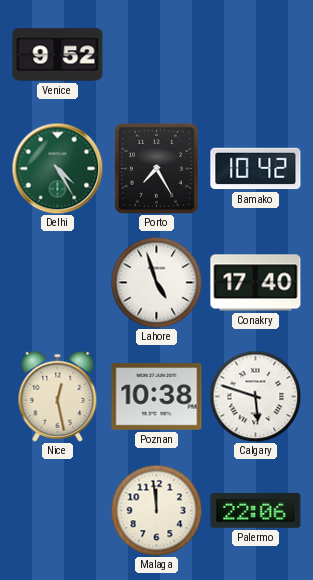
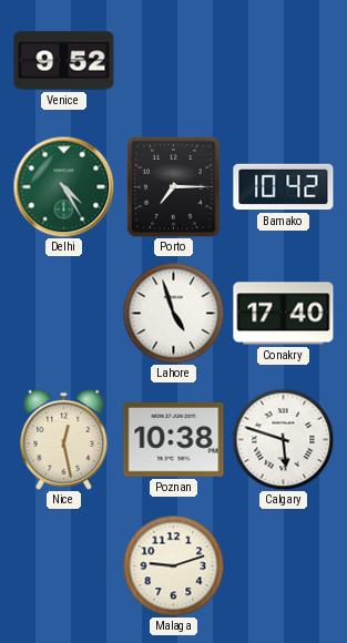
Porto: 7:25 -> 7:15 (173, 186)
Malaga: 11:59 -> 9:12 (173, 565)
Palermo: 22:06 -> none (256, 510)
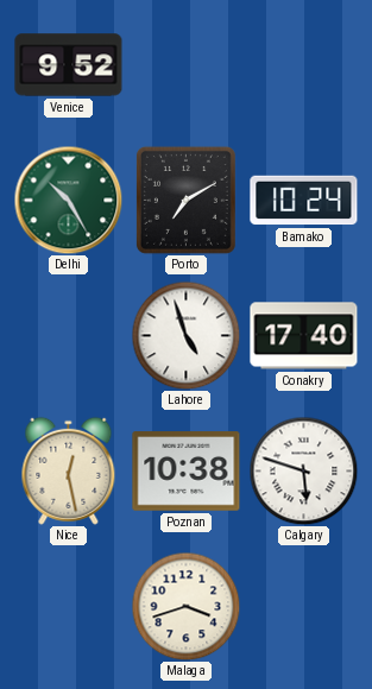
Delhi: 4:25 -> 10:25 (68, 200)
Porto: 7:15 -> 7:10 (185, 200)
Bamako: 10:42 -> 10:24 (304, 201)
Malaga: 9:12 -> 3:42 (185, 606)
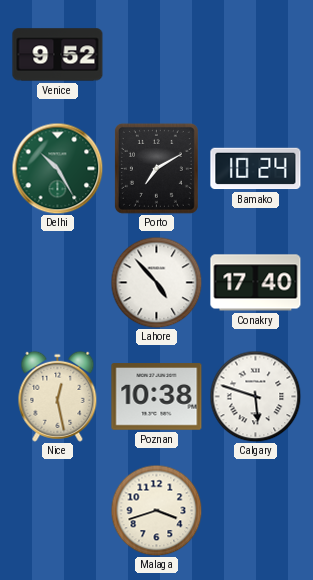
Lahore: 4:57 -> 4:53 (156, 282)
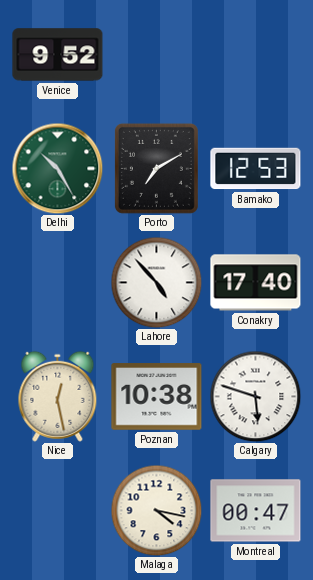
Bamako: 10:24 -> 12:53 (256, 169)
Malaga: 3:42 -> 4:17 (156, 510)
Montreal: none -> 00:47 (256, 511)
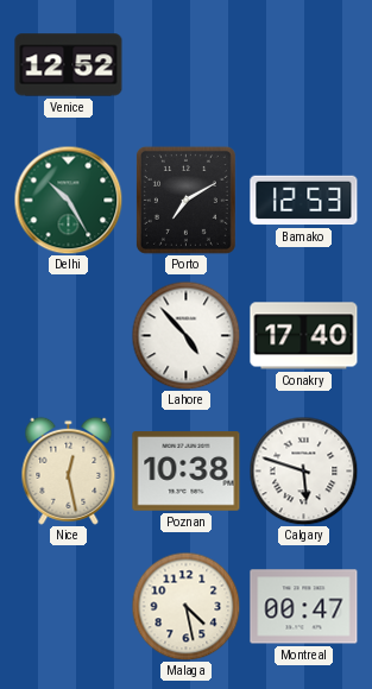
Venice: 9:52 -> 12:52 (69, 65)
Malaga: 4:17 -> 4:28 (185, 606)
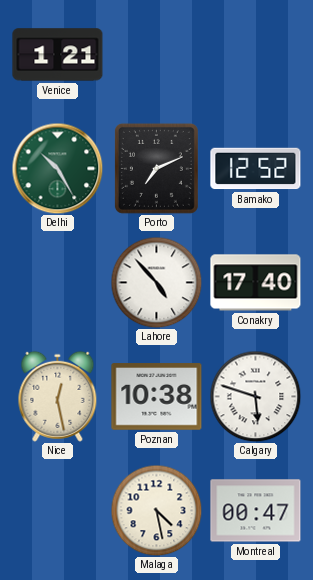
Venice: 12:52 -> 1:21 (58, 55)
Porto: 7:10 -> 7:11 (156, 168)
Bamako: 12:53 -> 12:52 (256, 169)
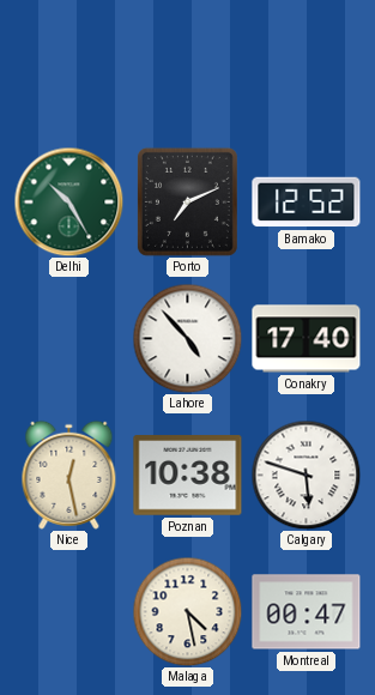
Venice: 1:21 -> none (58, 55)
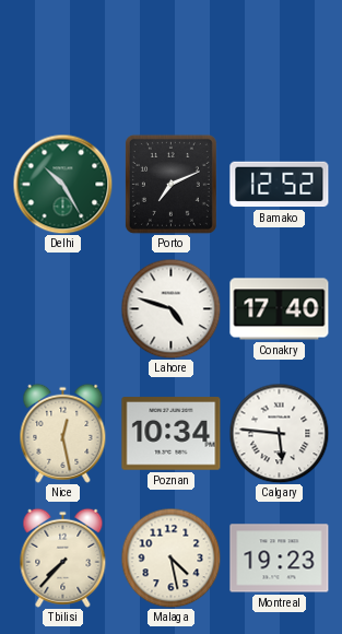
Lahore: 4:53 -> 4:48 (170, 308)
Poznan: 10:38 -> 10:34 (172, 434)
Calgary: 5:48 -> 5:46 (279, 433)
Tbilisi: none -> 7:37 (63, 557)
Montreal: 00:47 -> 19:23 (280, 559)
